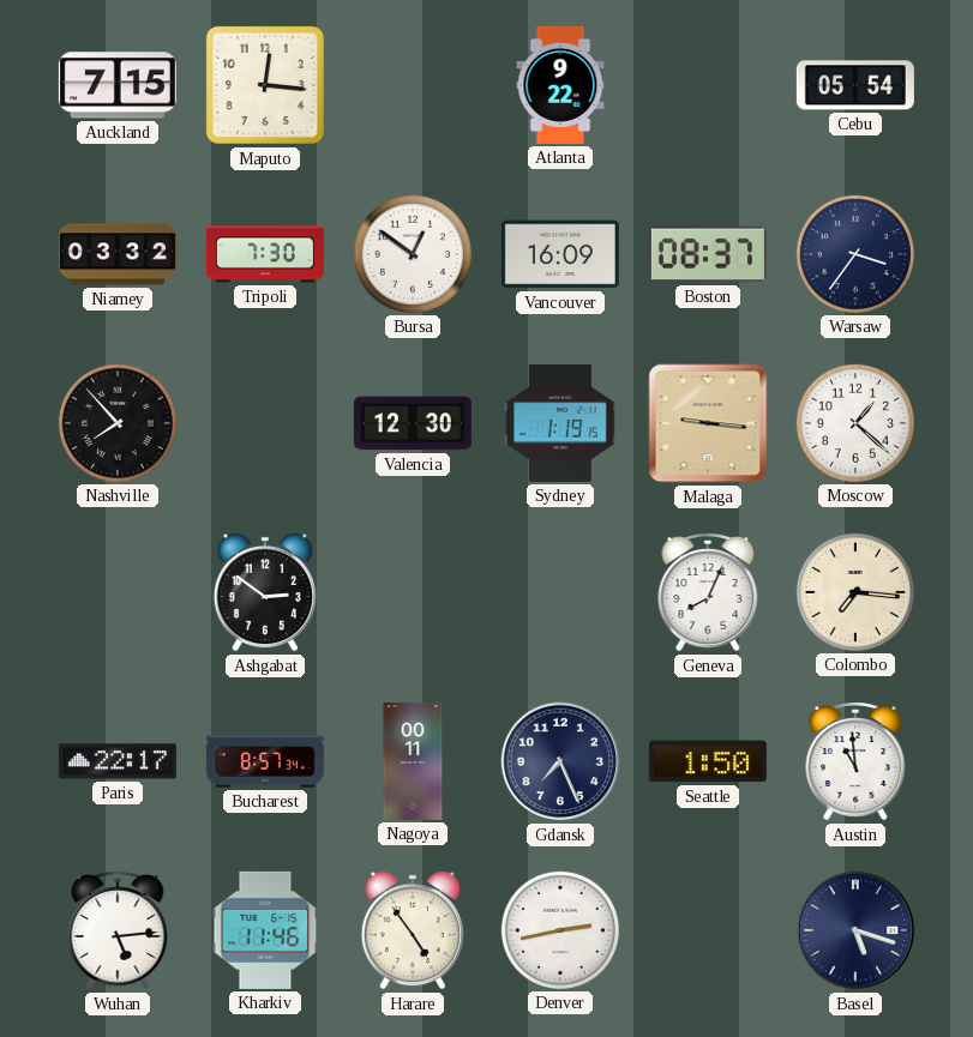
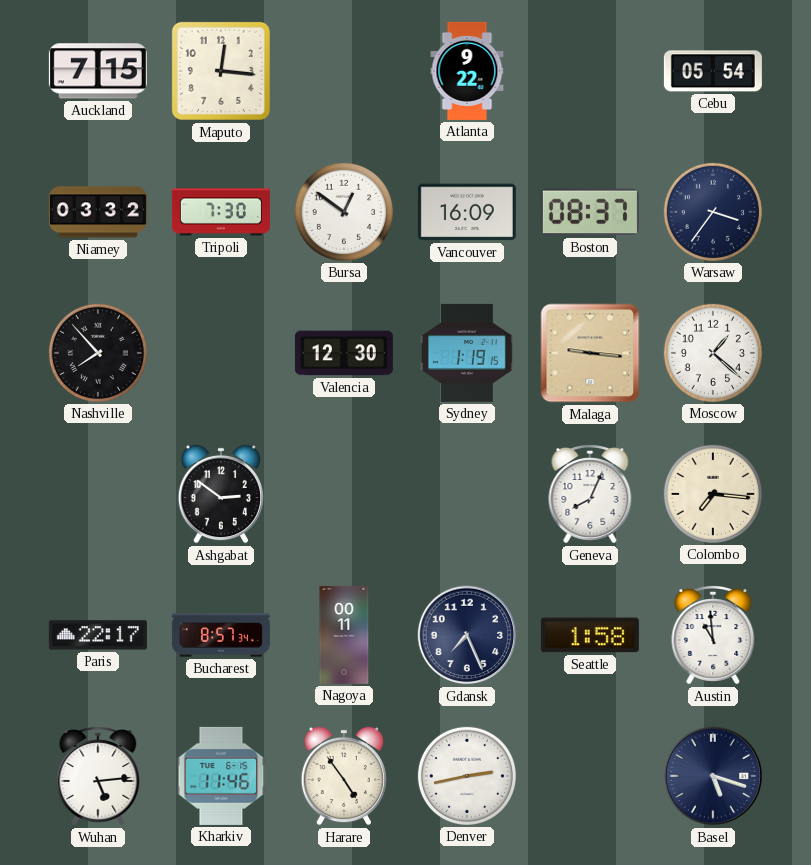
Seattle: 1:50 -> 1:58 (590, 635)
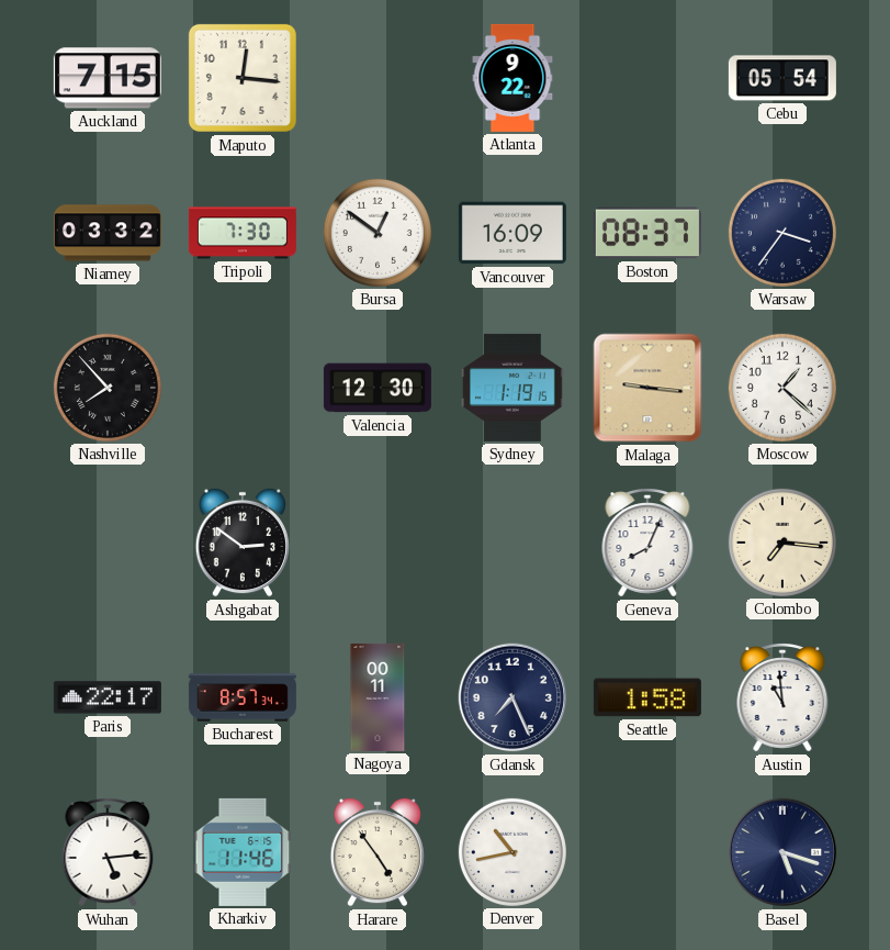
Denver: 2:43 -> 10:43 (512, 852)
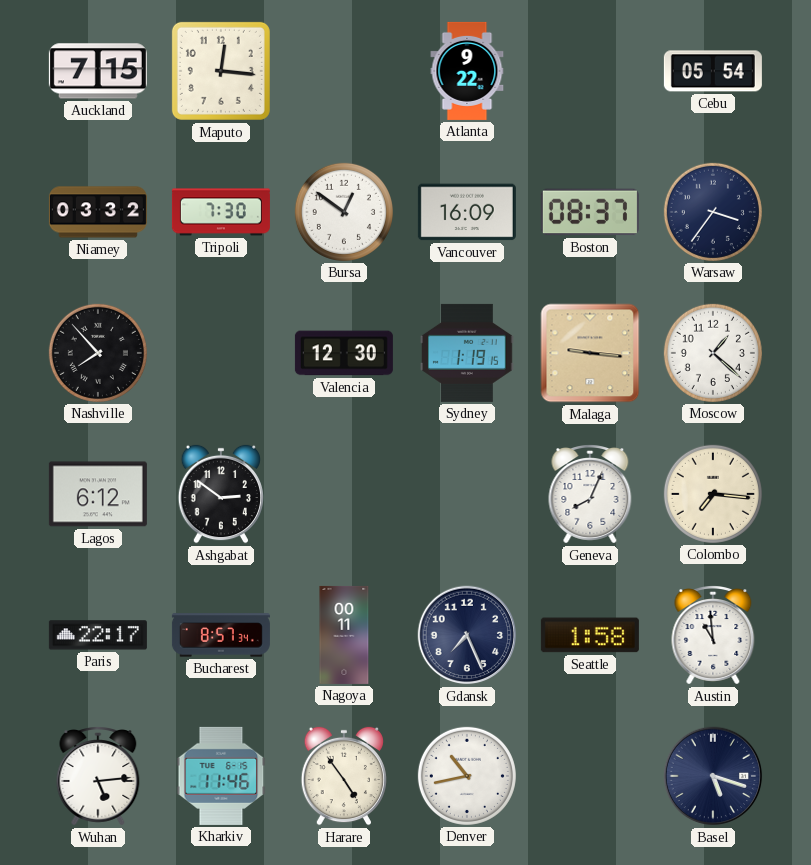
Lagos: none -> 6:12 (98, 494)
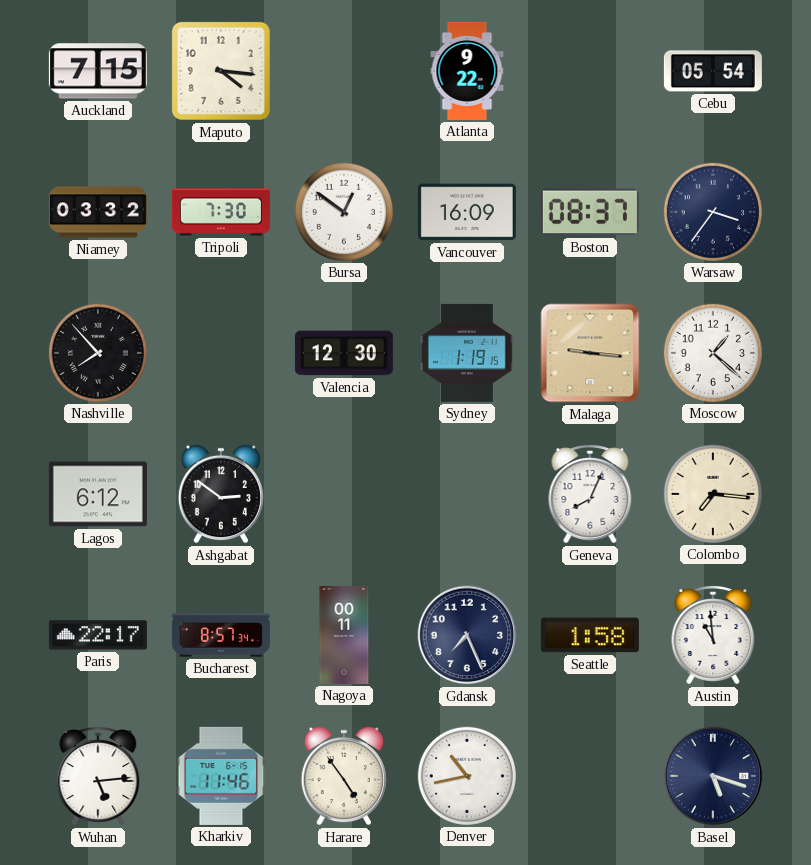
Maputo: 12:16 -> 4:16 (221, 71)
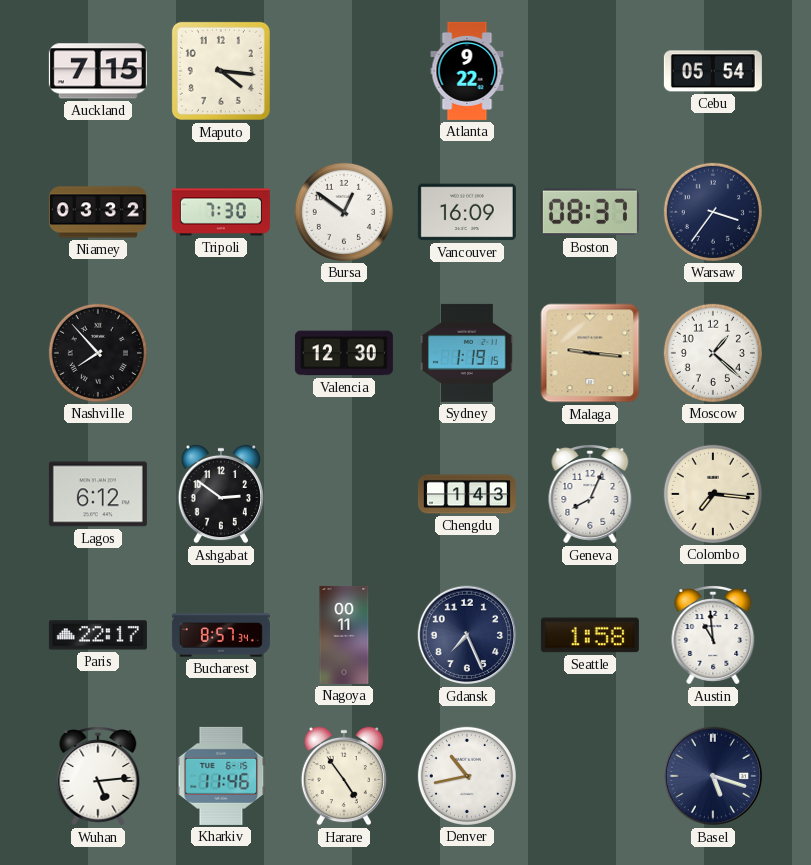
Chengdu: none -> 1:43 (467, 494)
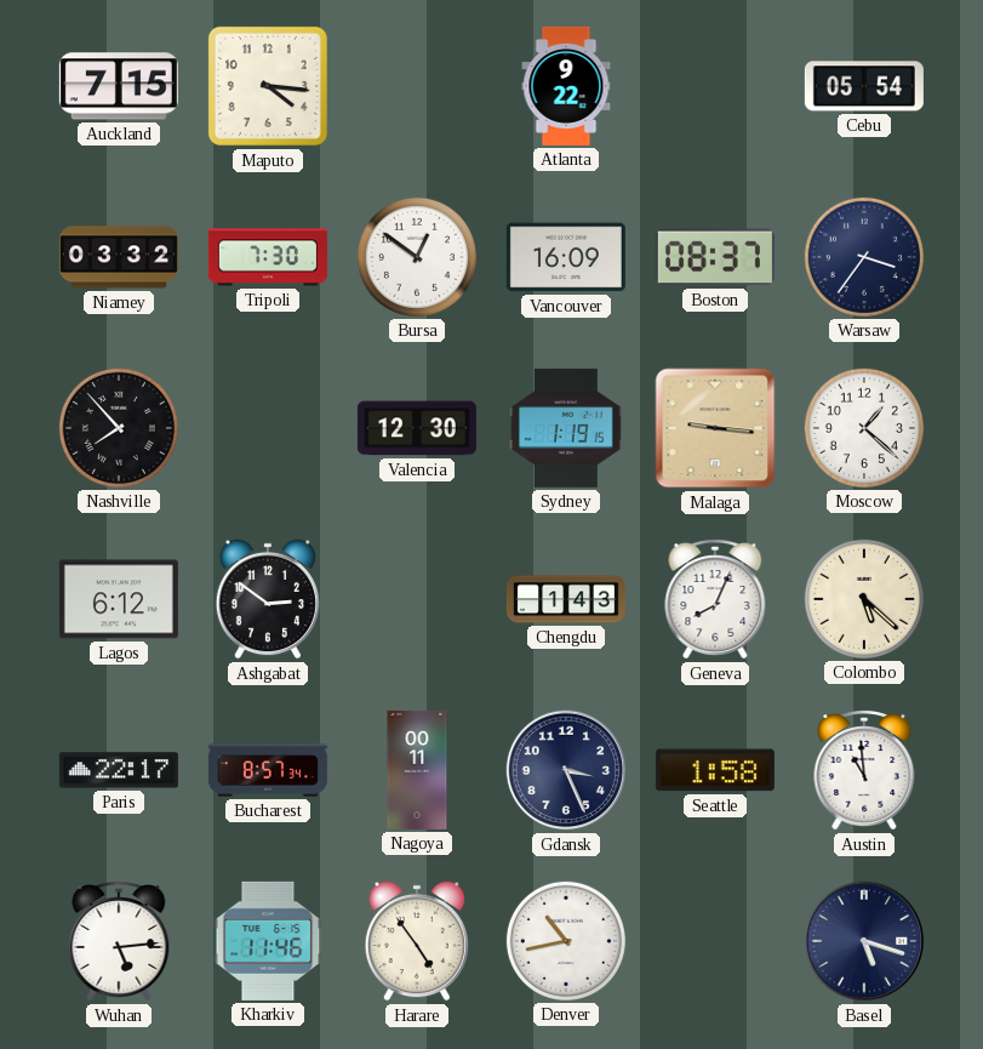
Colombo: 7:16 -> 5:22 (864, 599)
Gdansk: 7:26 -> 3:26 (566, 770)
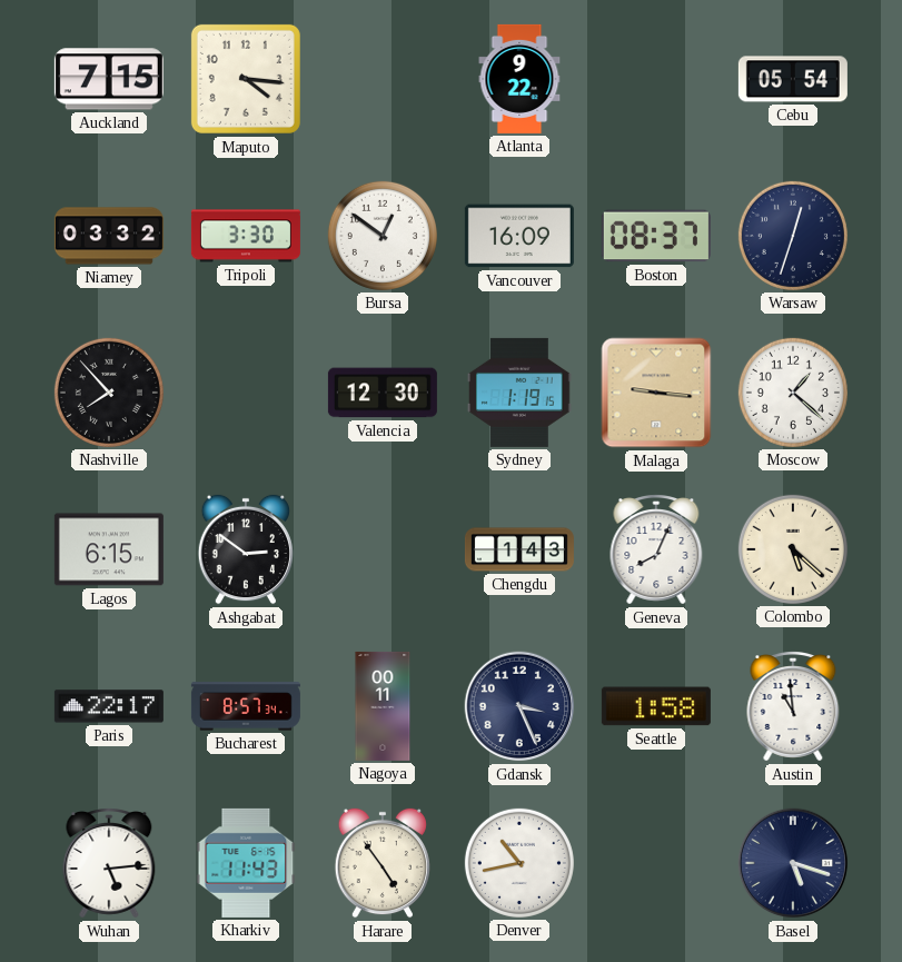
Tripoli: 7:30 -> 3:30 (246, 236)
Warsaw: 3:36 -> 12:33 (793, 236)
Lagos: 6:12 -> 6:15 (109, 549)
Kharkiv: 11:46 -> 11:43 (246, 863)
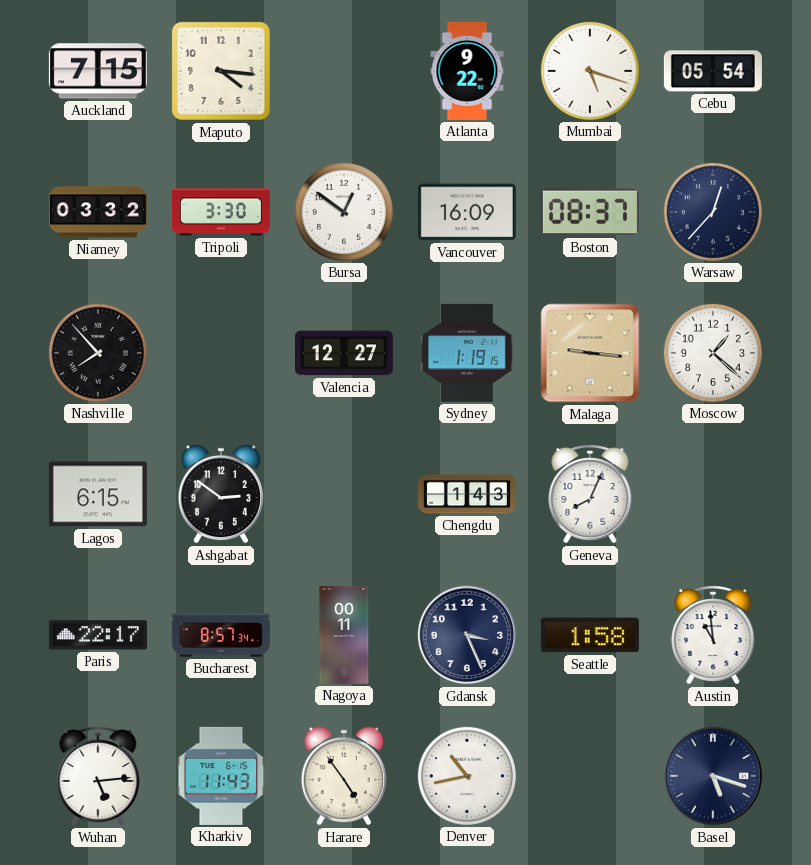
Mumbai: none -> 5:18 (590, 71)
Warsaw: 12:33 -> 12:37 (713, 212)
Valencia: 12:30 -> 12:27 (344, 353)
Colombo: 5:22 -> none (793, 549)
